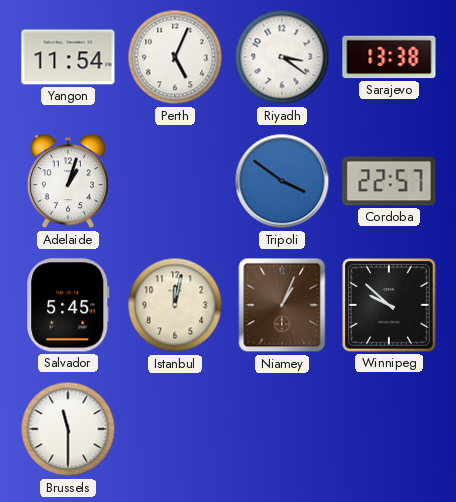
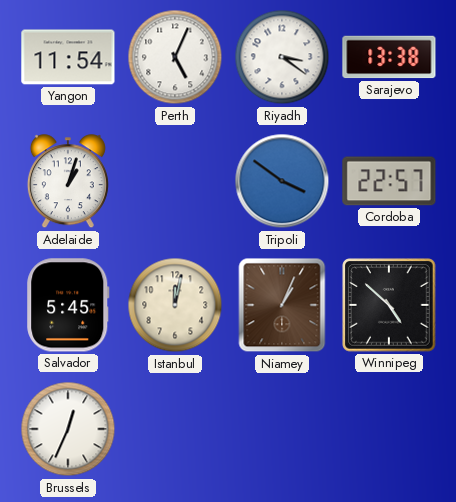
Winnipeg: 9:52 -> 4:52 (389, 305)
Brussels: 11:30 -> 12:34 (68, 429)
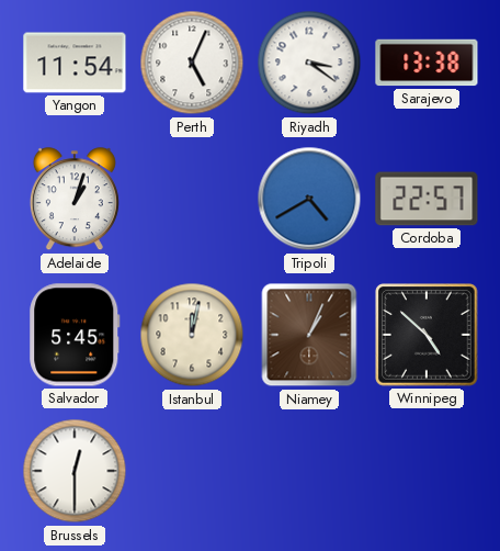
Tripoli: 3:51 -> 4:40 (309, 199)
Brussels: 12:34 -> 12:30 (75, 471)
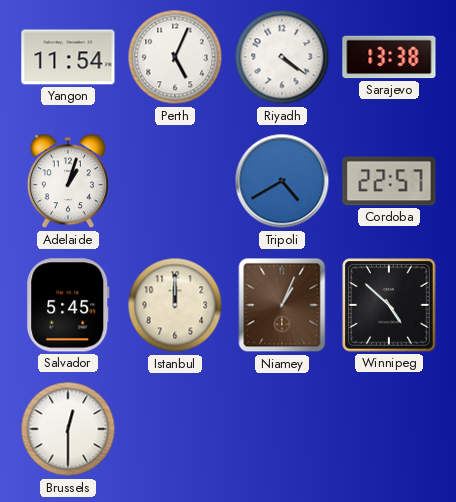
Riyadh: 3:21 -> 4:21 (282, 57)
Istanbul: 12:02 -> 12:00 (175, 305)
